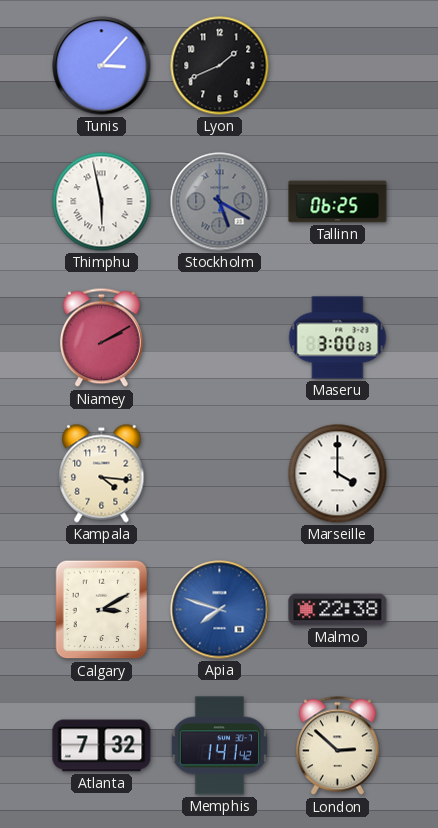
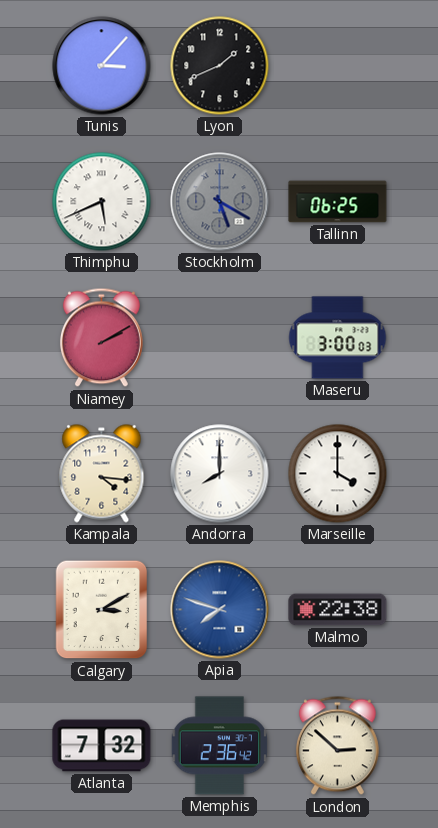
Thimphu: 5:58 -> 5:41 (102, 202)
Andorra: none -> 8:00 (220, 474)
Memphis: 1:41 -> 2:36 (219, 746)
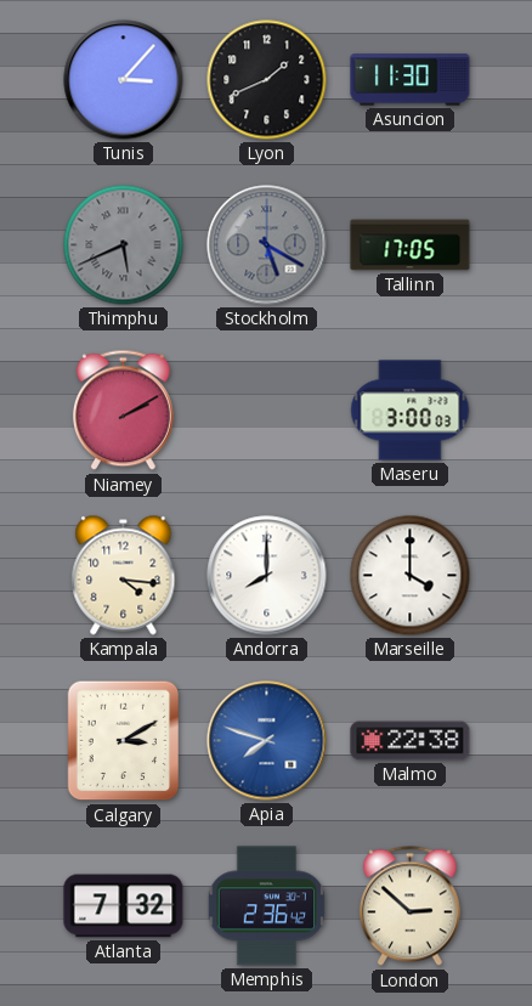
Asuncion: none -> 11:30 (411, 80)
Thimphu dial: white -> grey (124, 245)
Tallinn: 06:25 -> 17:05 (411, 245)
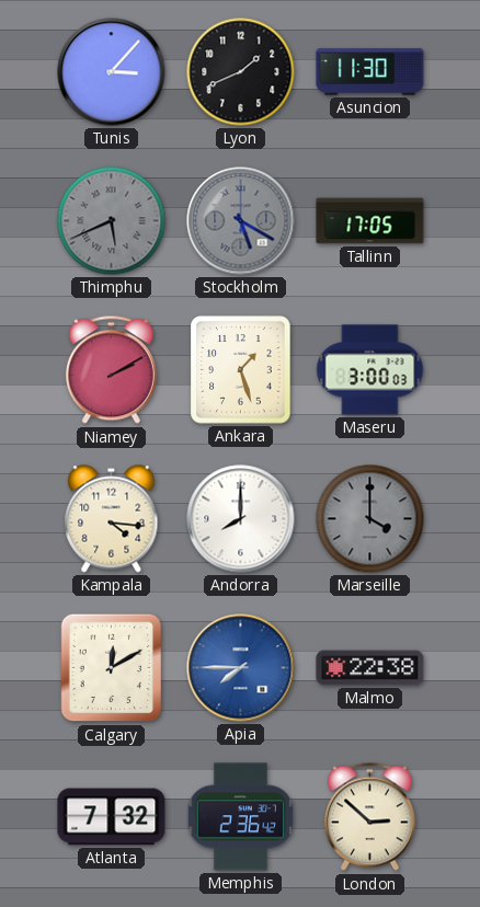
Ankara: none -> 1:27 (241, 370)
Marseille dial: white -> grey (370, 519)
Calgary: 3:10 -> 12:10 (112, 668)
Apia: 7:48 -> 7:45 (241, 668)
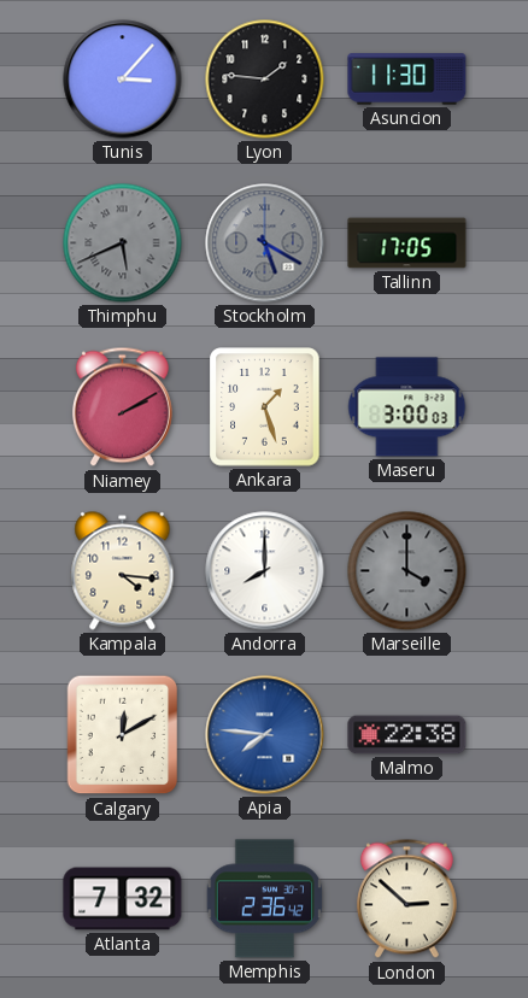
Lyon: 1:41 -> 1:46 (265, 80)
Apia: 7:45 -> 7:46 (265, 735)
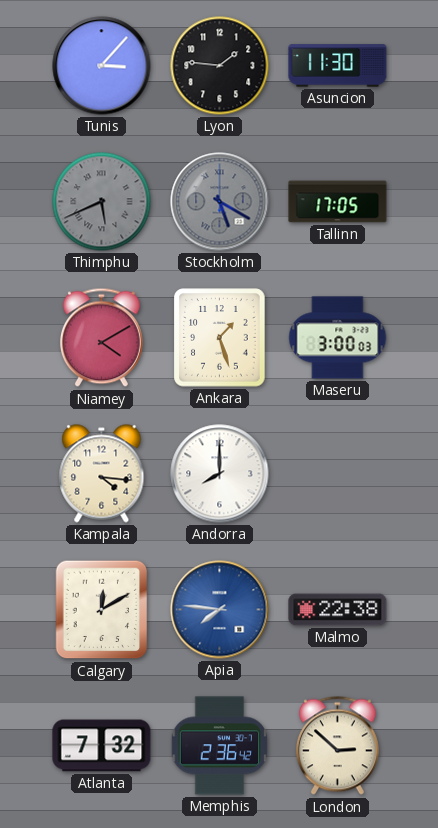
Niamey: 2:10 -> 4:10 (101, 338)
Marseille: 4:00 -> none (407, 571)
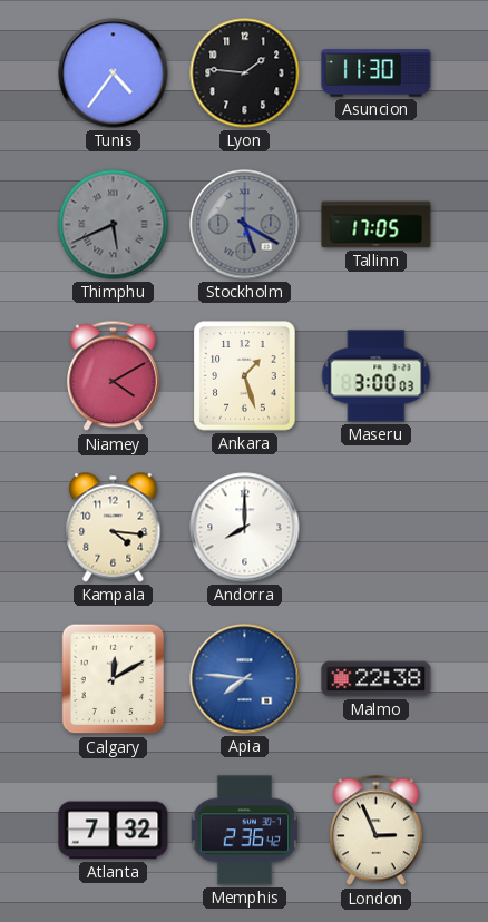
Tunis: 3:07 -> 4:36 (114, 73)
London: 2:52 -> 2:56 (375, 831)
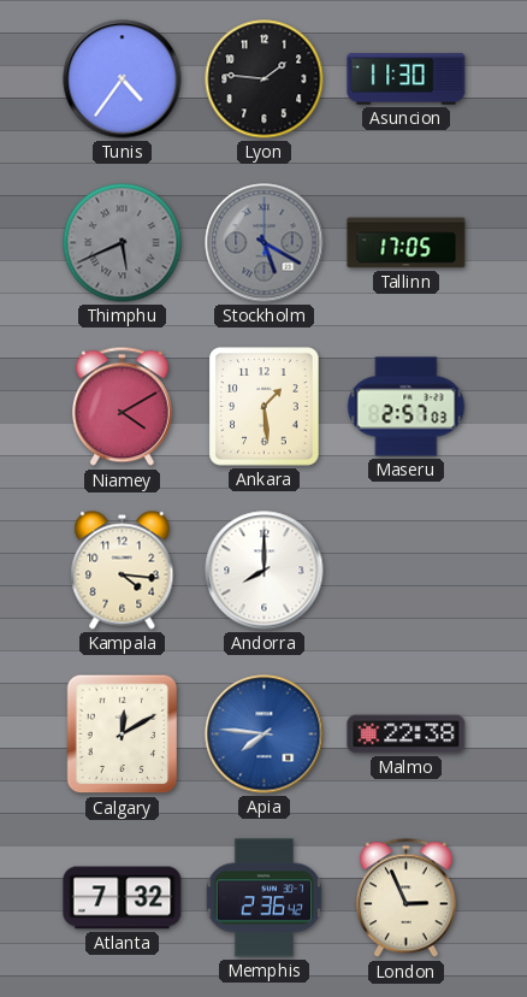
Ankara: 1:27 -> 1:29 (265, 407)
Maseru: 3:00 -> 2:57 (407, 407)
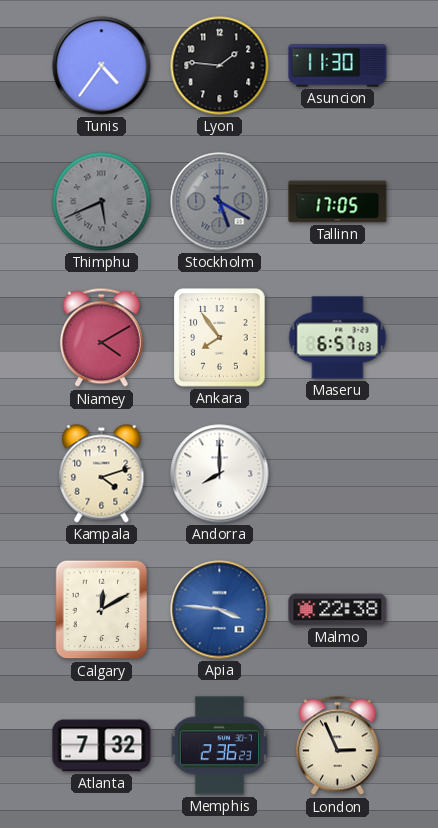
Ankara: 1:29 -> 7:54 (220, 338)
Maseru: 2:57 -> 6:57 (338, 338)
Kampala: 4:16 -> 4:12 (102, 474)
Apia: 7:46 -> 3:46 (220, 610)
Memphis: 2:36:42 -> 2:36:23 (219, 746)
